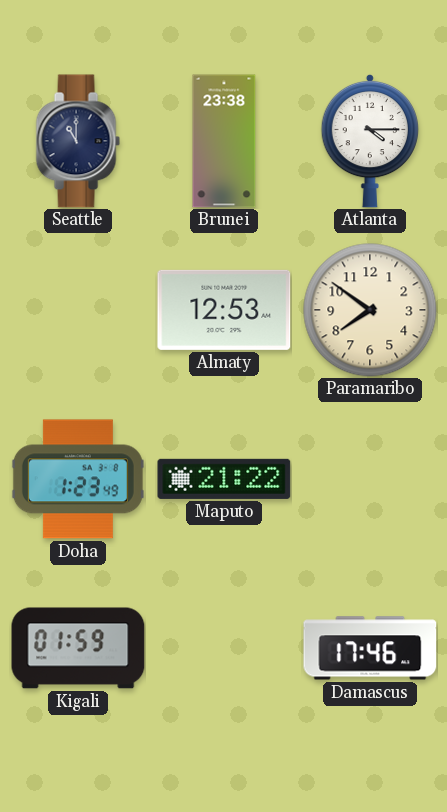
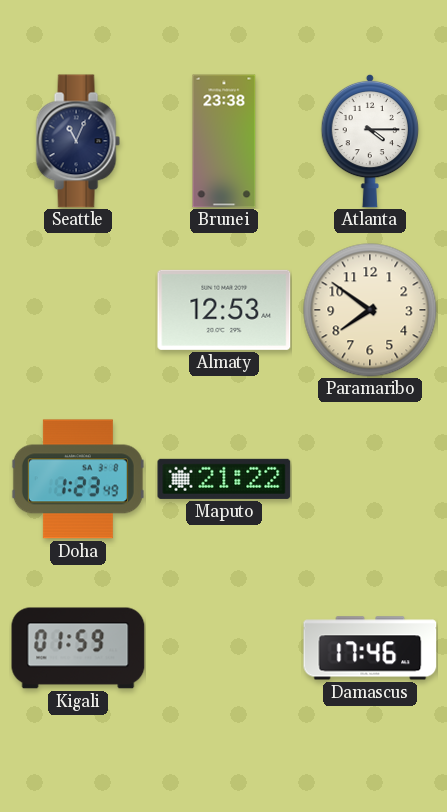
Seattle: 11:00 -> 11:04 (78, 141)
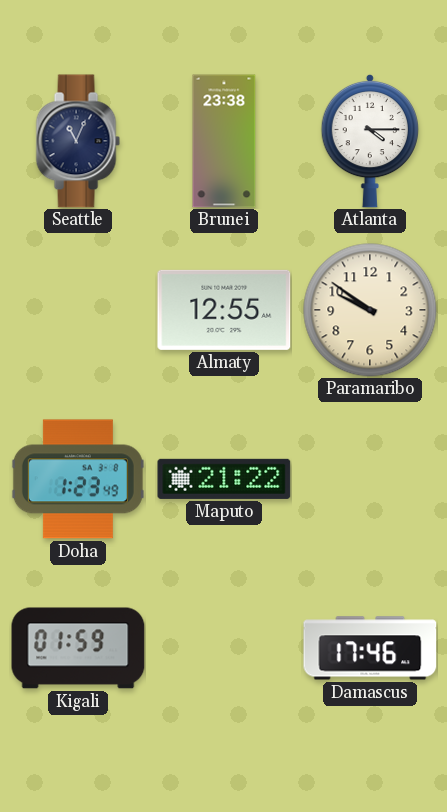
Almaty: 12:53 -> 12:55 (224, 310)
Paramaribo: 7:51 -> 9:51 (370, 310)
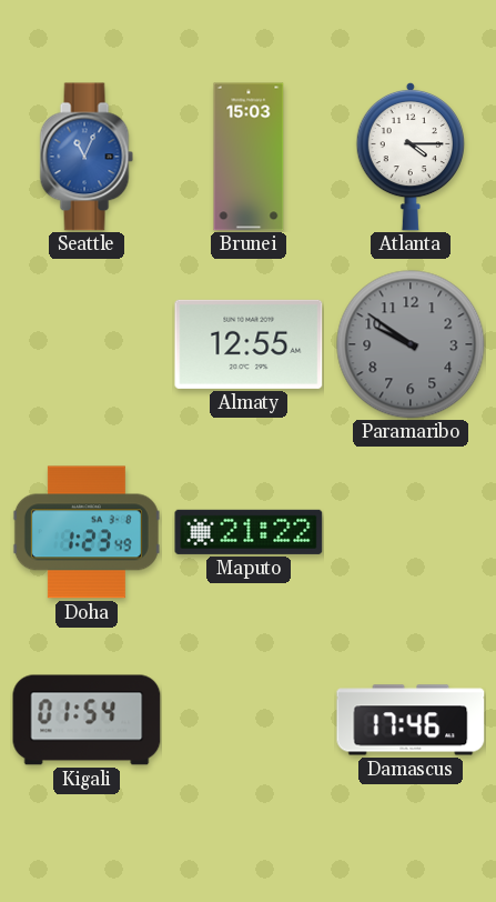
Seattle dial: navy -> blue (87, 157)
Brunei: 23:38 -> 15:03 (249, 157)
Paramaribo dial: cream -> grey (411, 344)
Kigali: 01:59 -> 01:54 (87, 720)
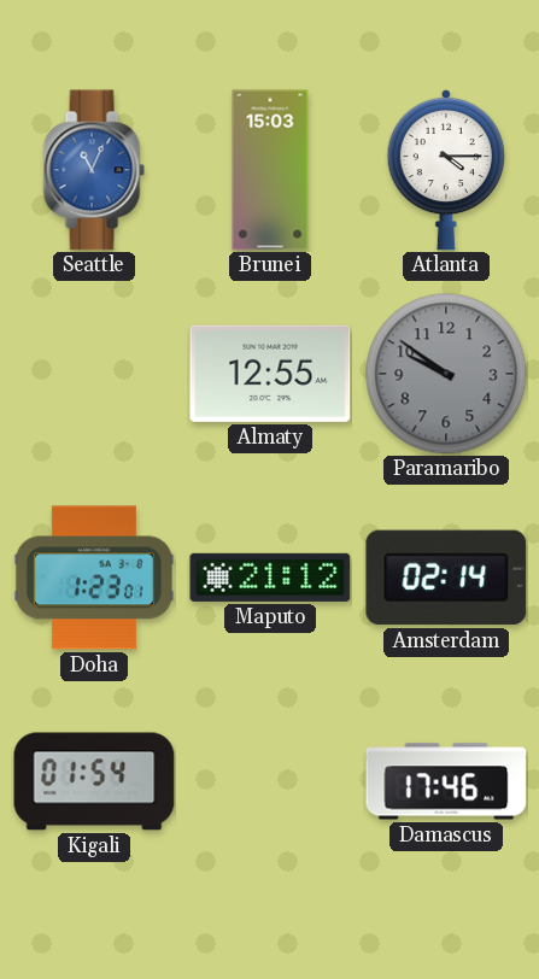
Doha: 1:23:49 -> 1:23:01 (94, 578)
Maputo: 21:22 -> 21:12 (270, 578)
Amsterdam: none -> 02:14 (446, 578)
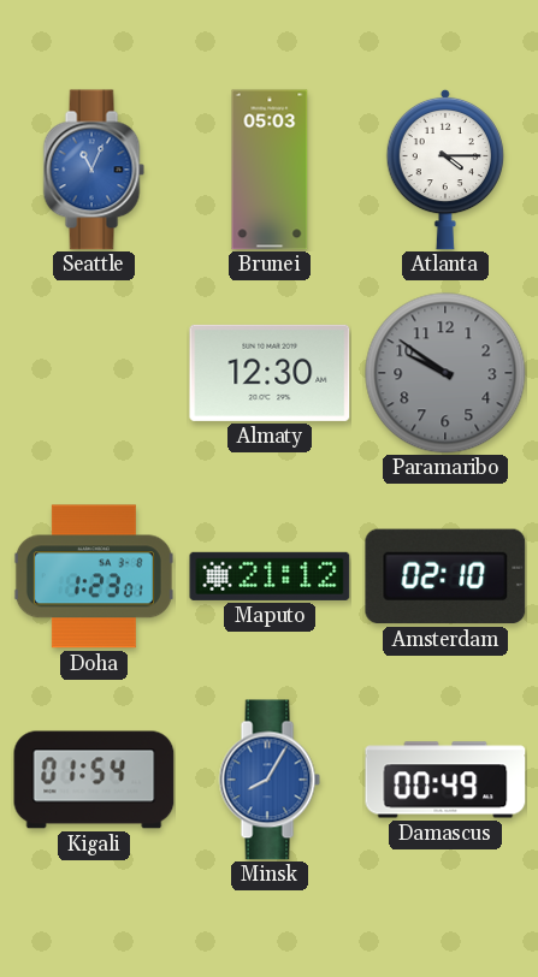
Brunei: 15:03 -> 05:03 (270, 170)
Almaty: 12:55 -> 12:30 (270, 373)
Amsterdam: 02:14 -> 02:10 (445, 576)
Minsk: none -> 8:05 (270, 780)
Damascus: 17:46 -> 00:49 (445, 780)
